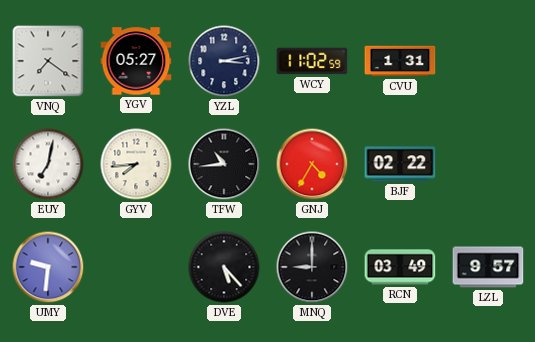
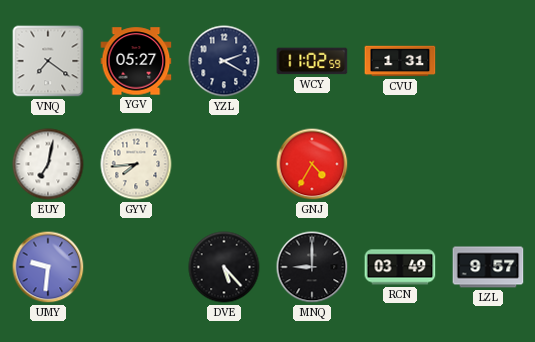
YZL: 3:13 -> 2:20 (224, 61)
TFW: 10:44 -> none (224, 164)
BJF: 02:22 -> none (400, 164)
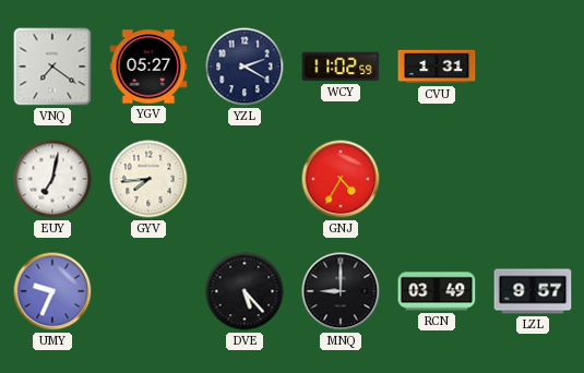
UMY: 9:31 -> 9:34 (52, 291)
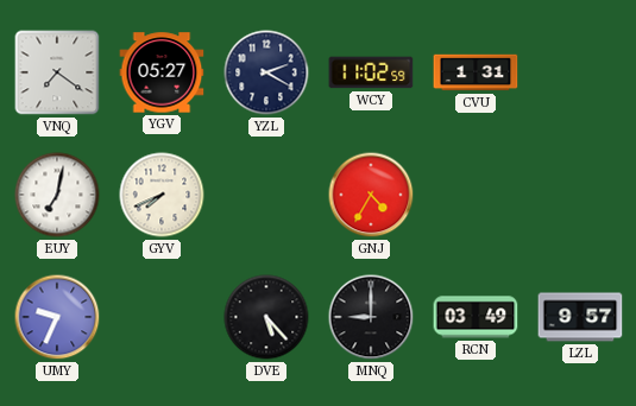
GYV: 7:44 -> 7:41 (162, 195)
